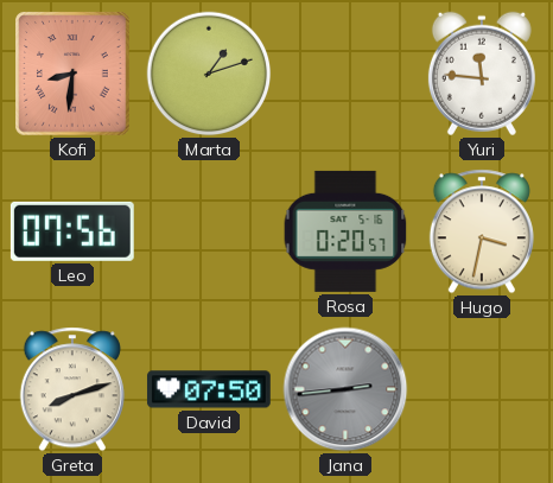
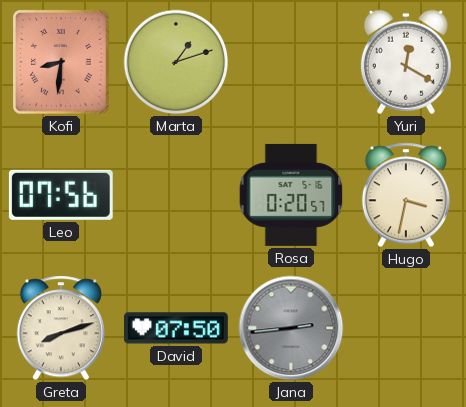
Yuri: 11:46 -> 12:20 (406, 62)
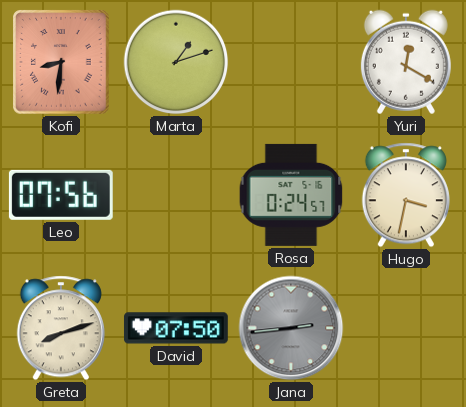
Rosa: 0:20 -> 0:24 (291, 195)
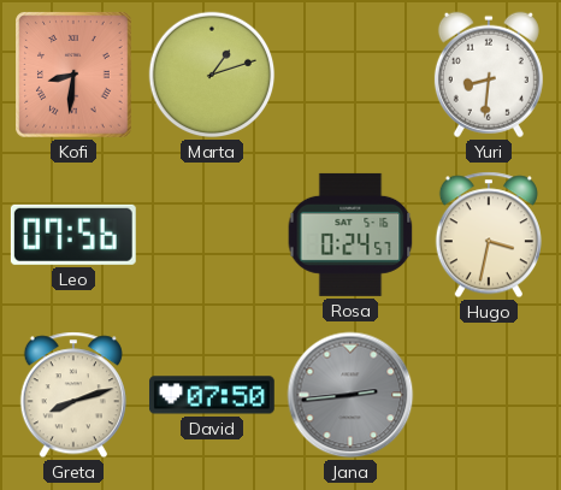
Yuri: 12:20 -> 8:31 (489, 75)
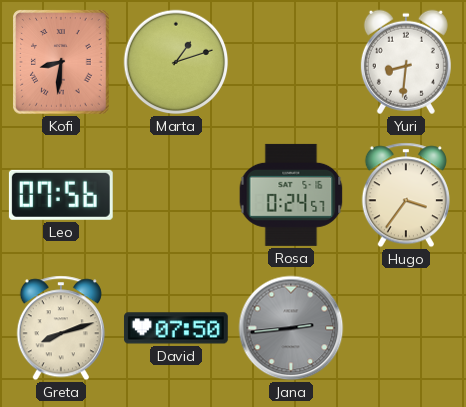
Hugo: 3:32 -> 3:36 (406, 195)
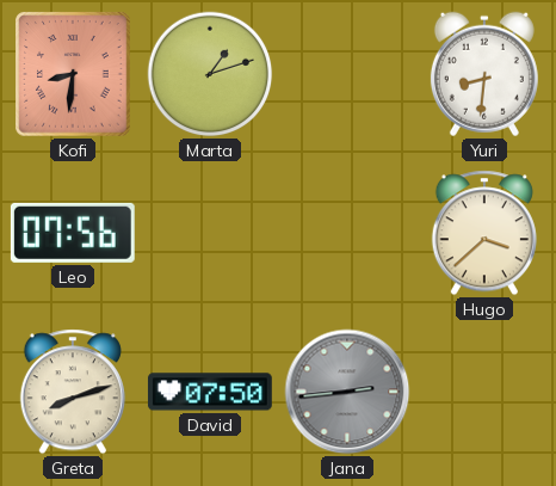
Rosa: 0:24 -> none (291, 195)
Hugo: 3:36 -> 3:38 (484, 233)
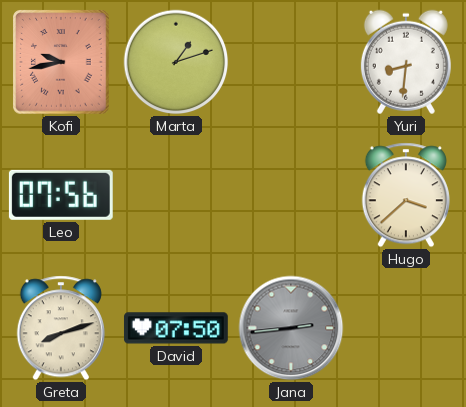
Kofi: 8:31 -> 9:43 (61, 62)
